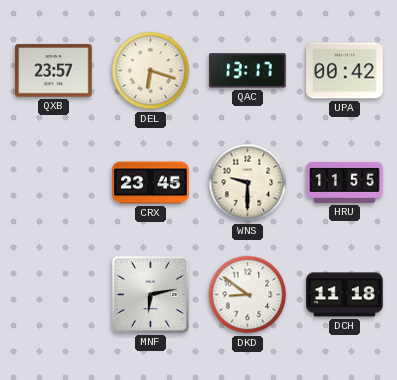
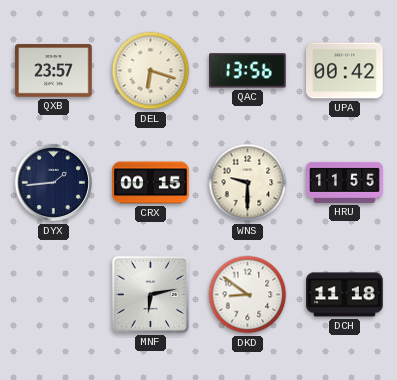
QAC: 13:17 -> 13:56 (248, 71)
DYX: none -> 1:44 (54, 183)
CRX: 23:45 -> 00:15 (151, 183)
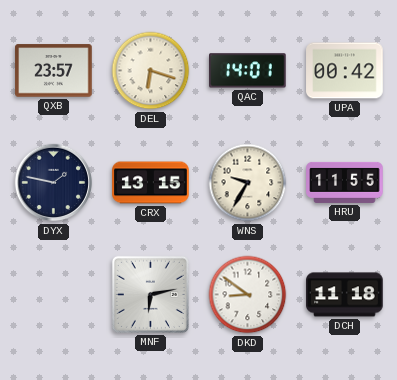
QAC: 13:56 -> 14:01 (248, 71)
DYX: 1:44 -> 1:47 (54, 183)
CRX: 00:15 -> 13:15 (151, 183)
WNS: 9:30 -> 9:35 (248, 183)
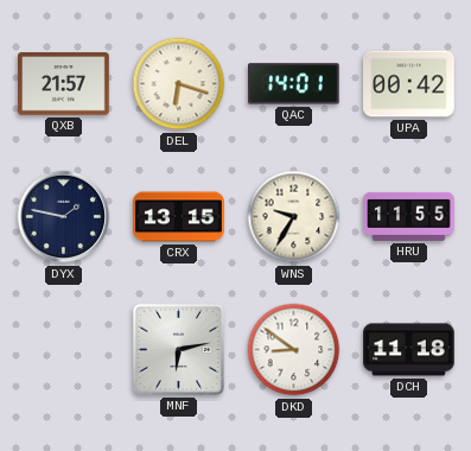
QXB: 23:57 -> 21:57 (64, 84)
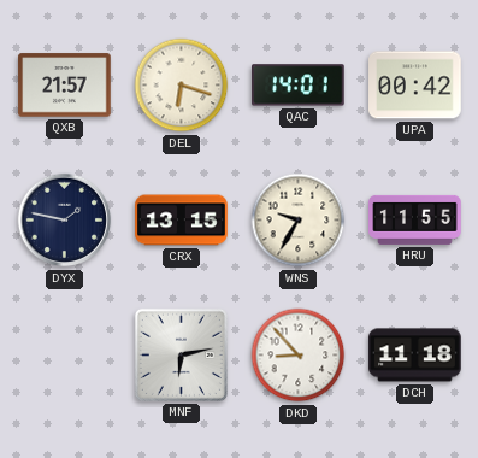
DKD: 8:51 -> 8:53 (299, 356)
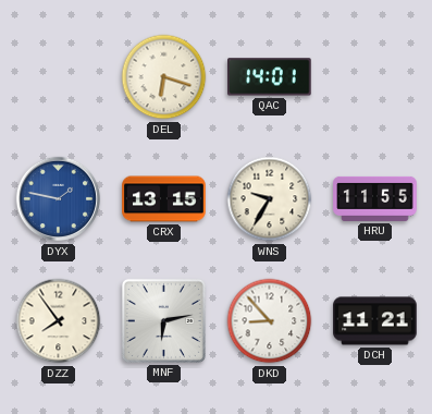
QXB: 21:57 -> none (65, 86)
UPA: 00:42 -> none (415, 86)
DYX dial: navy -> blue (59, 199)
DZZ: none -> 7:54 (59, 321)
DCH: 11:18 -> 11:21 (375, 321)
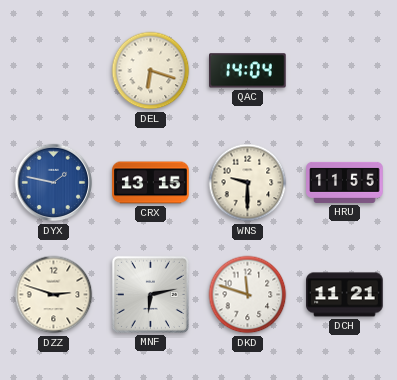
QAC: 14:01 -> 14:04 (248, 71)
WNS: 9:35 -> 9:30 (248, 183)
DZZ: 7:54 -> 2:48 (54, 295)
DKD: 8:53 -> 11:48 (248, 295)
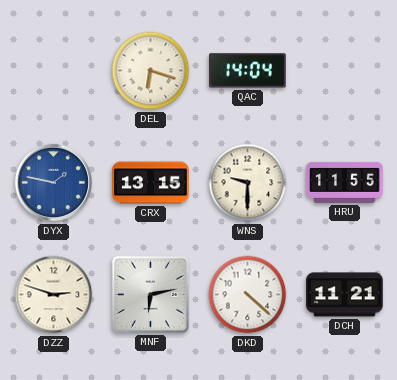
DKD: 11:48 -> 4:22 (248, 295)
